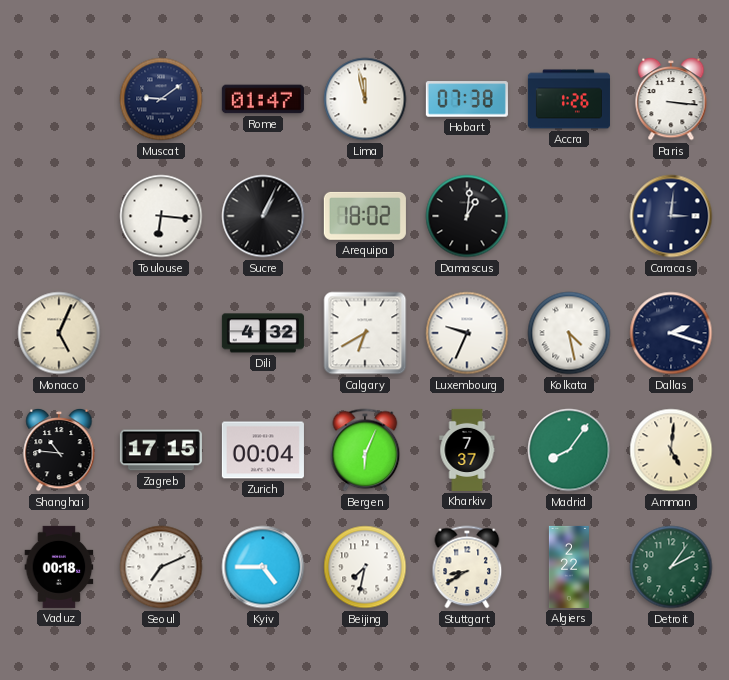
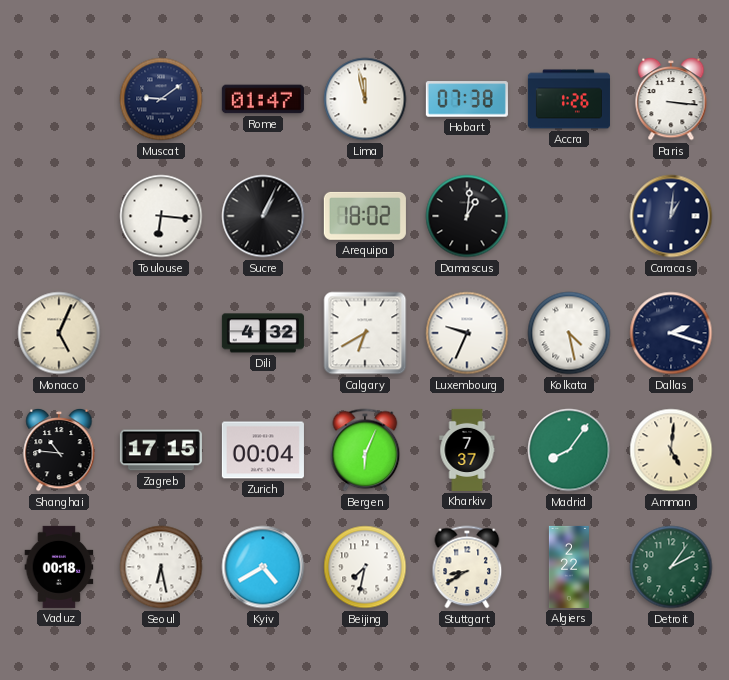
Caracas: 3:01 -> 1:01 (671, 216)
Seoul: 7:11 -> 6:28 (161, 567)
Kyiv: 4:45 -> 4:40 (263, 567)
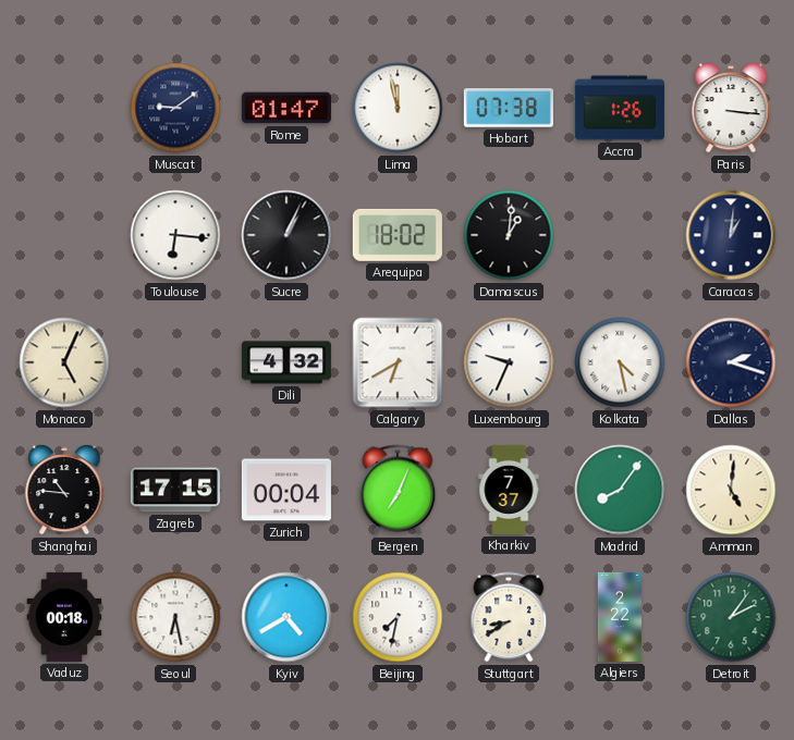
Bergen: 6:04 -> 7:04 (398, 490)
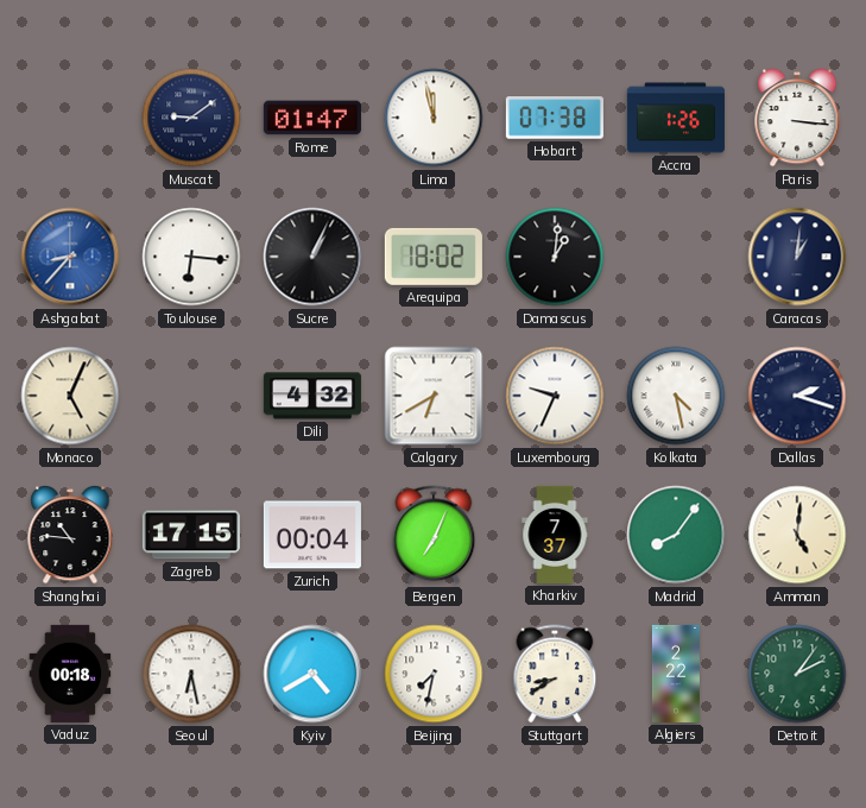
Ashgabat: none -> 8:37 (70, 257)
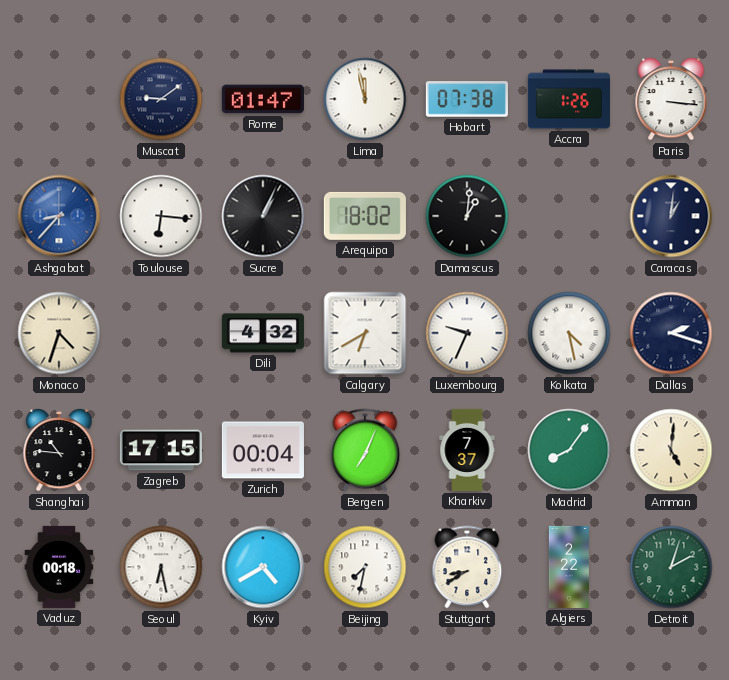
Monaco: 5:04 -> 4:33 (59, 333)
Detroit: 2:06 -> 2:03 (671, 567)
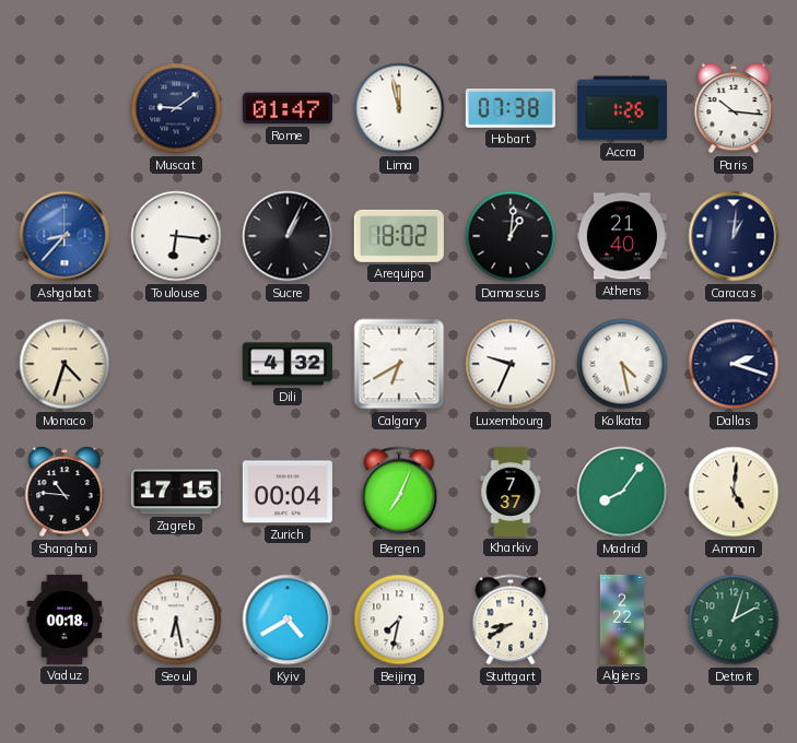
Paris: 3:16 -> 10:16 (734, 108)
Athens: none -> 21:40 (622, 236)
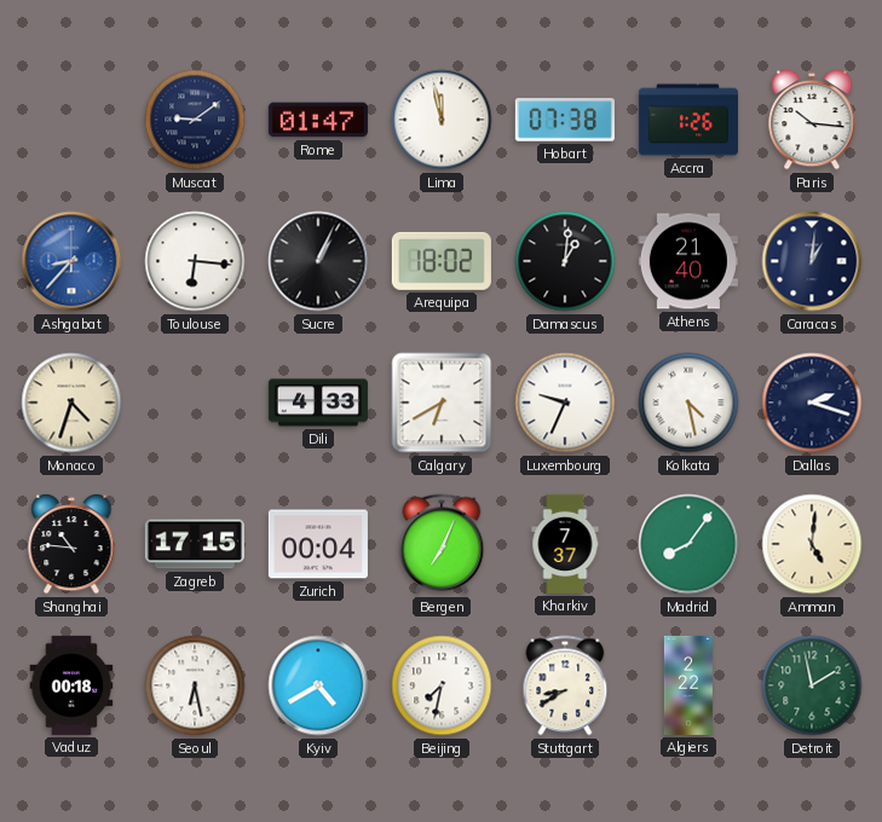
Dili: 4:32 -> 4:33 (318, 403)
Detroit: 2:03 -> 1:58 (812, 685)
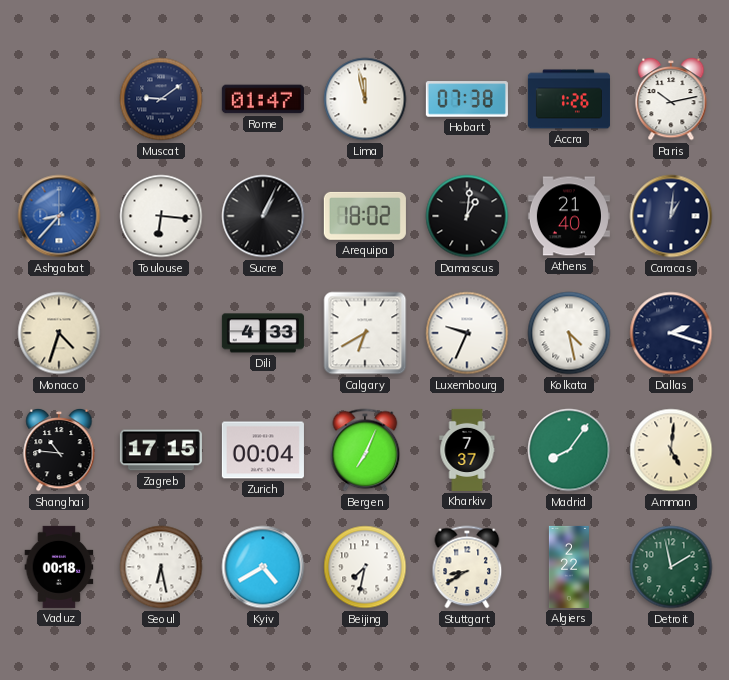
Paris: 10:16 -> 10:13 (671, 99)
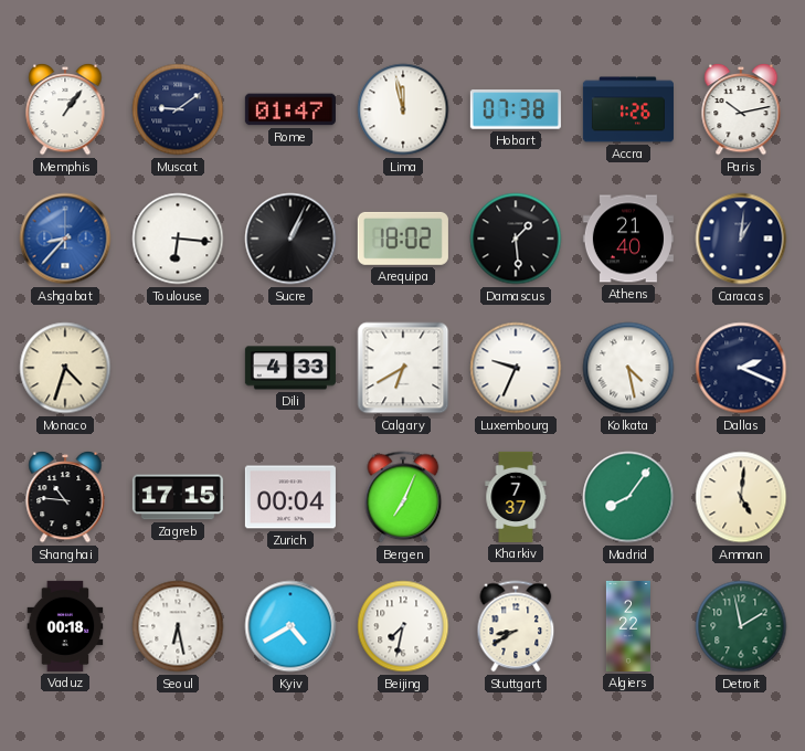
Memphis: none -> 1:06 (65, 109)
Damascus: 1:01 -> 1:29 (516, 239)
Dallas: 2:18 -> 2:19 (741, 368)
